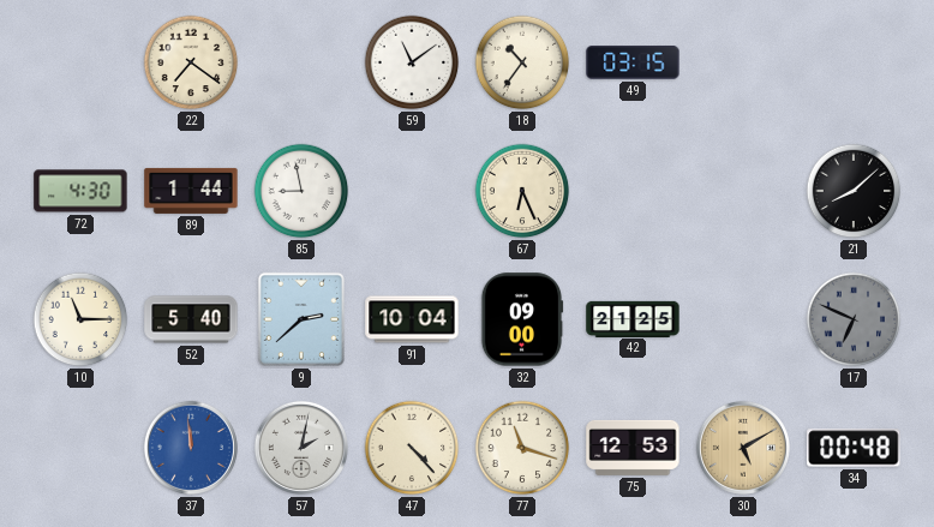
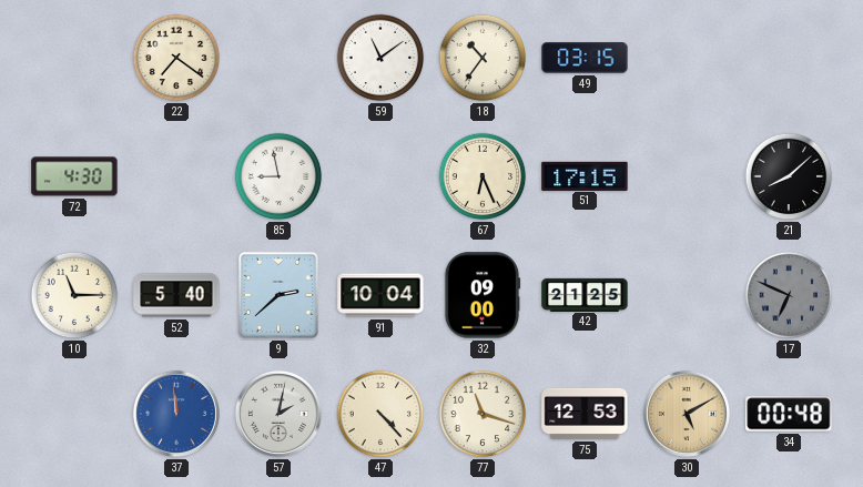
89: 1:44 -> none (191, 191)
51: none -> 17:15 (585, 175)
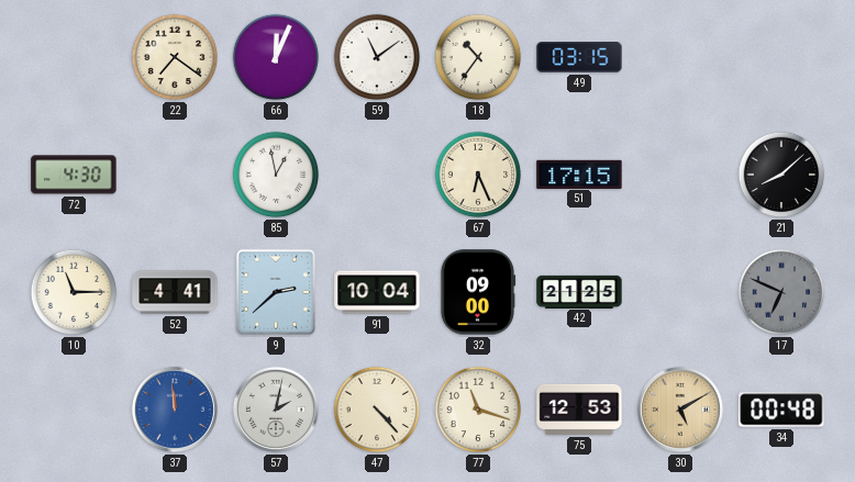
66: none -> 12:04 (276, 57)
85: 8:58 -> 12:58 (276, 175)
52: 5:40 -> 4:41 (175, 292)
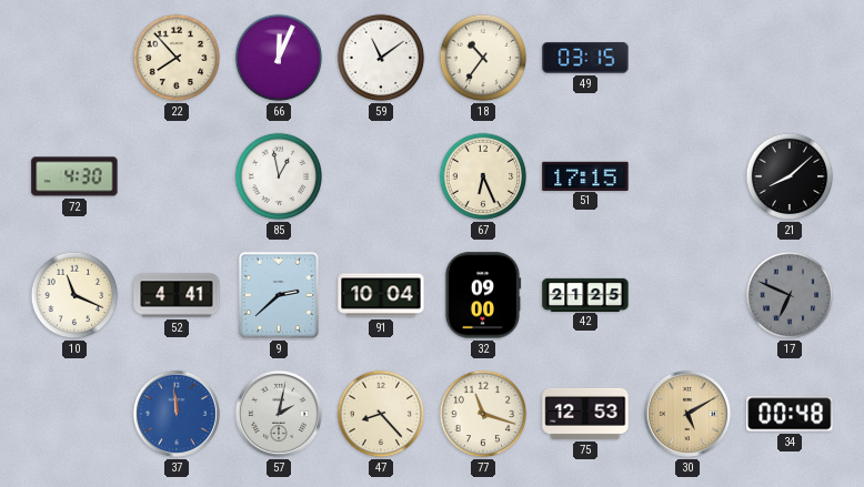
22: 7:21 -> 7:53 (177, 58)
10: 11:15 -> 11:19 (74, 295)
47: 4:23 -> 8:23 (381, 414)
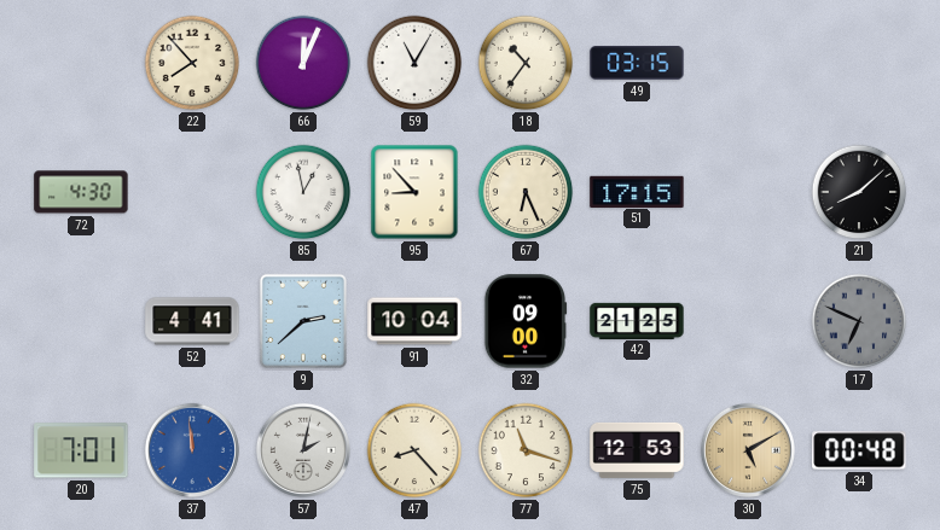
59: 11:09 -> 11:05 (414, 63)
95: none -> 8:53 (414, 192)
10: 11:19 -> none (74, 295)
20: none -> 7:01 (81, 450)
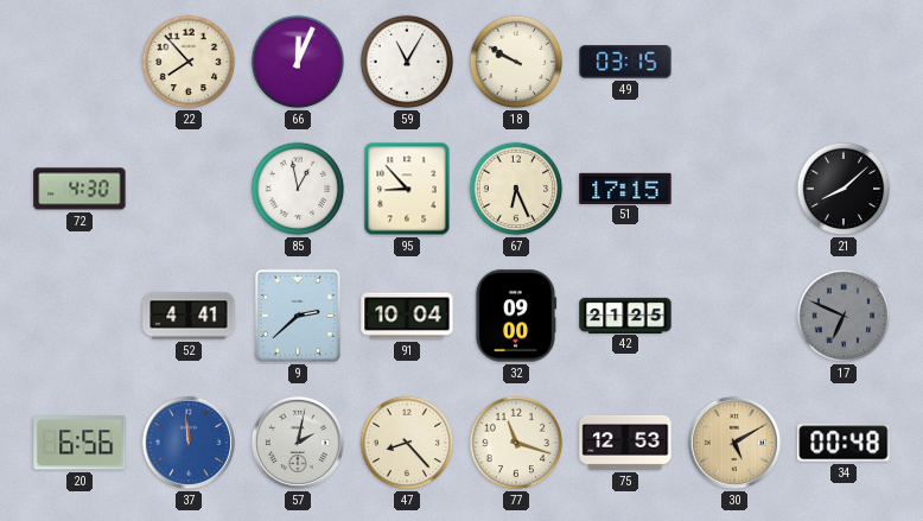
18: 10:36 -> 9:50 (516, 62)
20: 7:01 -> 6:56 (79, 443)
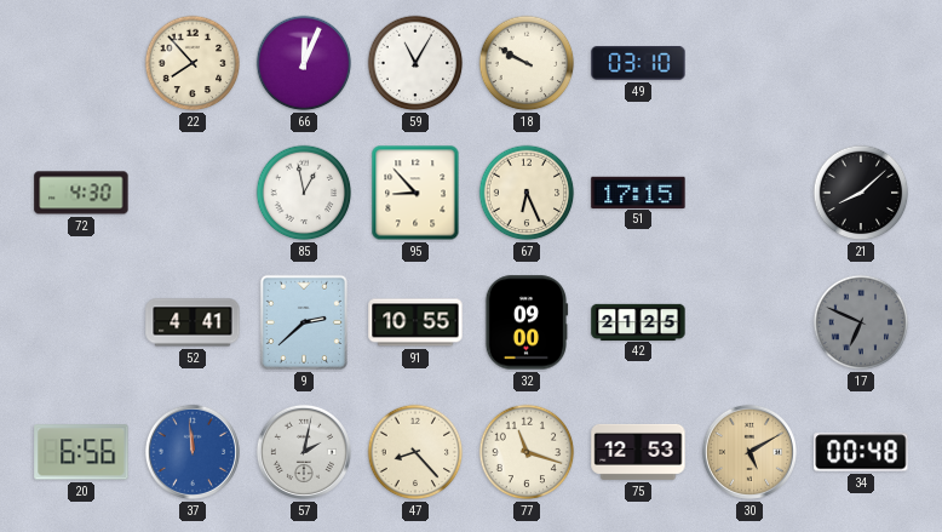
49: 03:15 -> 03:10 (638, 63)
91: 10:04 -> 10:55 (415, 322)
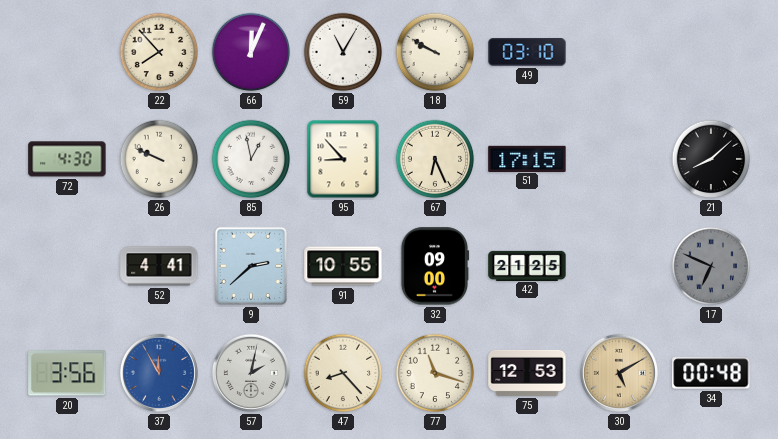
26: none -> 9:49 (159, 159)
20: 6:56 -> 3:56 (67, 373)
37: 11:59 -> 11:55 (159, 373)
